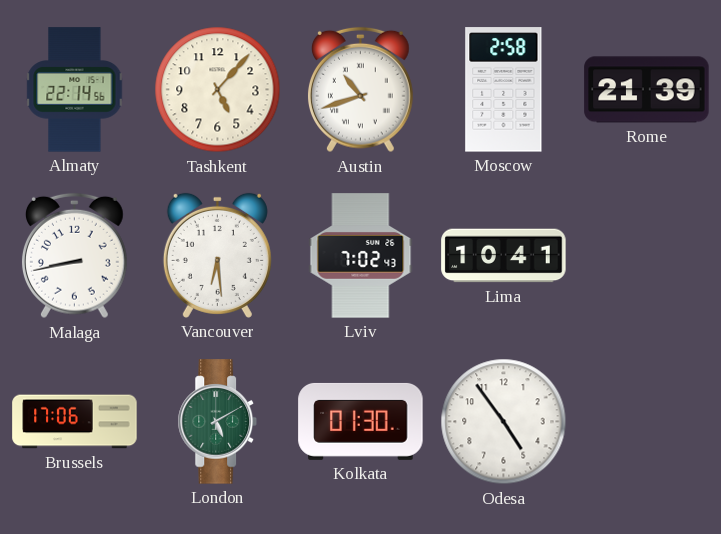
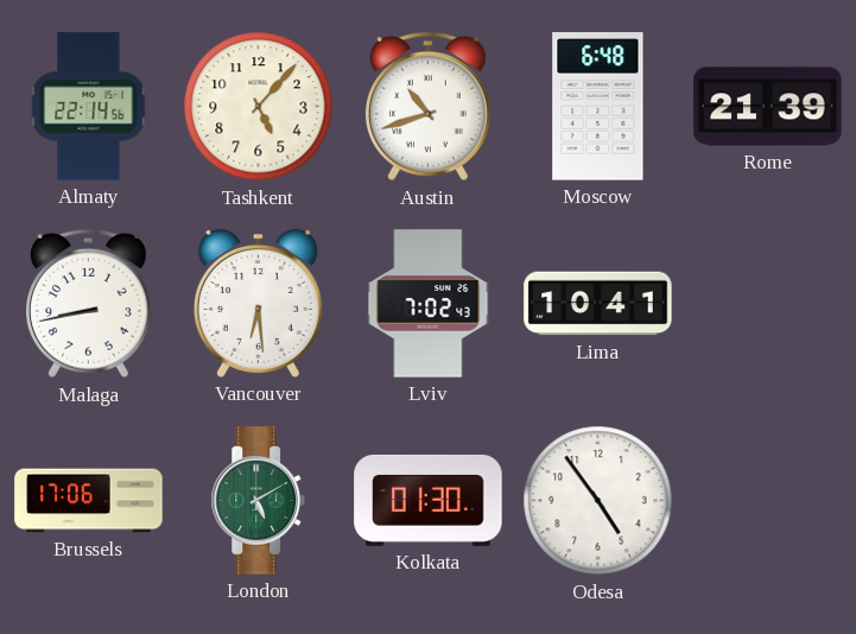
Moscow: 2:58 -> 6:48 (598, 107)
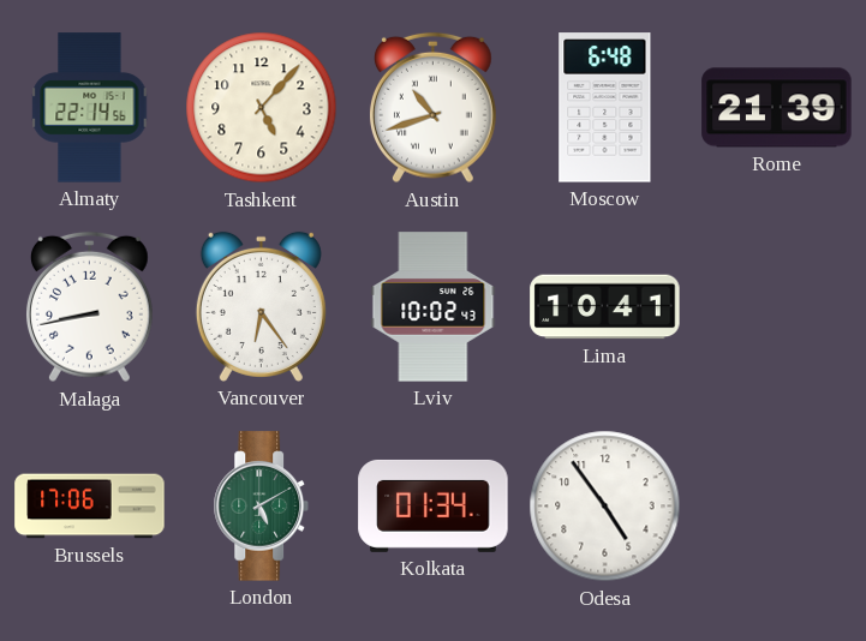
Vancouver: 6:29 -> 6:24 (261, 306)
Lviv: 7:02 -> 10:02 (434, 307)
Kolkata: 01:30 -> 01:34 (434, 505)
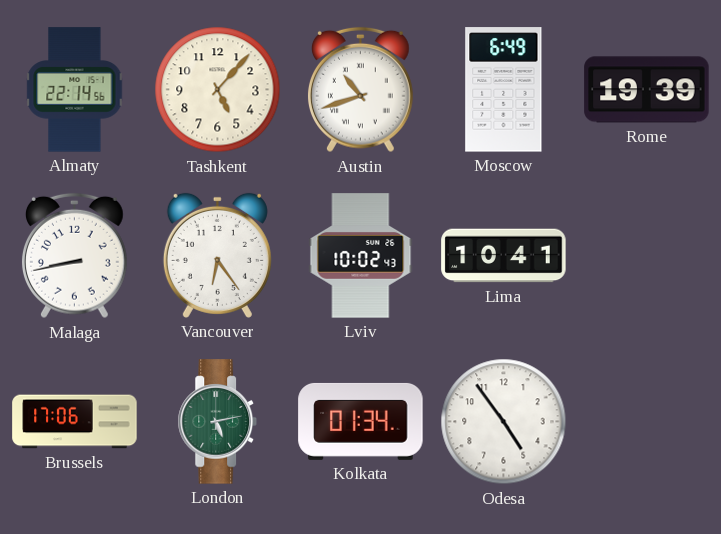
Moscow: 6:48 -> 6:49 (504, 90)
Rome: 21:39 -> 19:39 (647, 90)
London: 5:10 -> 5:13 (217, 422)
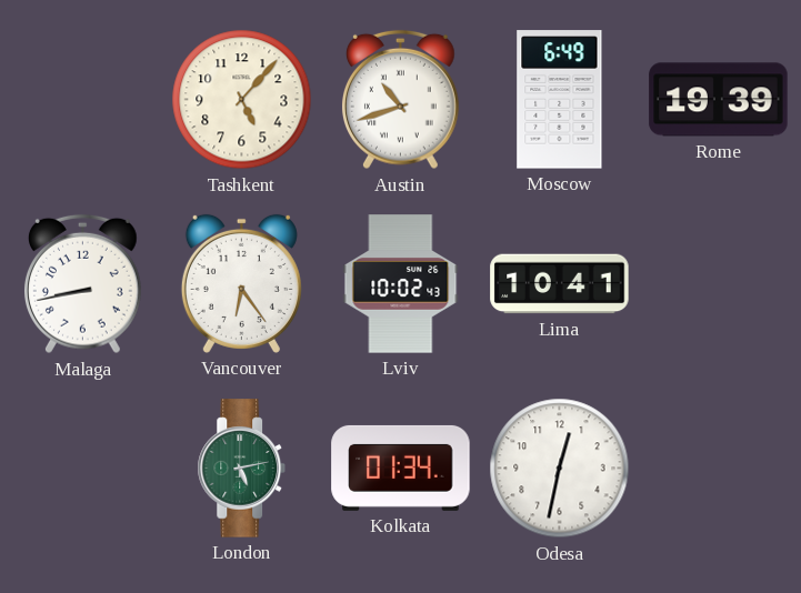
Almaty: 22:14 -> none (75, 90)
Brussels: 17:06 -> none (75, 422)
Odesa: 4:54 -> 12:32 (560, 469)
